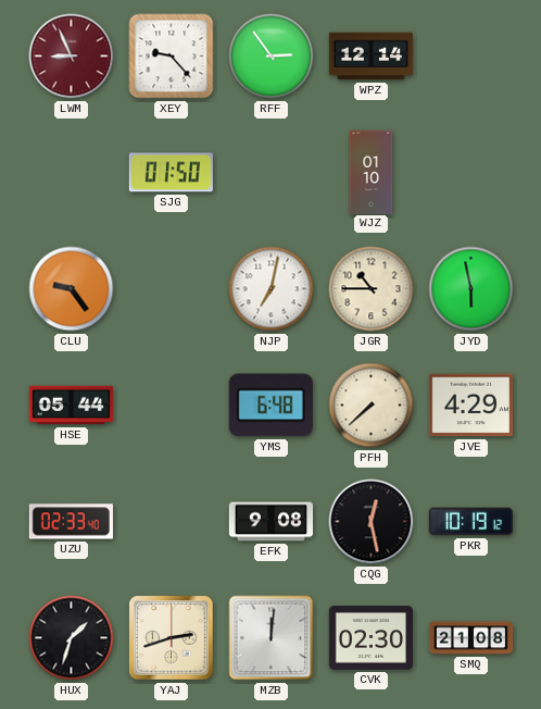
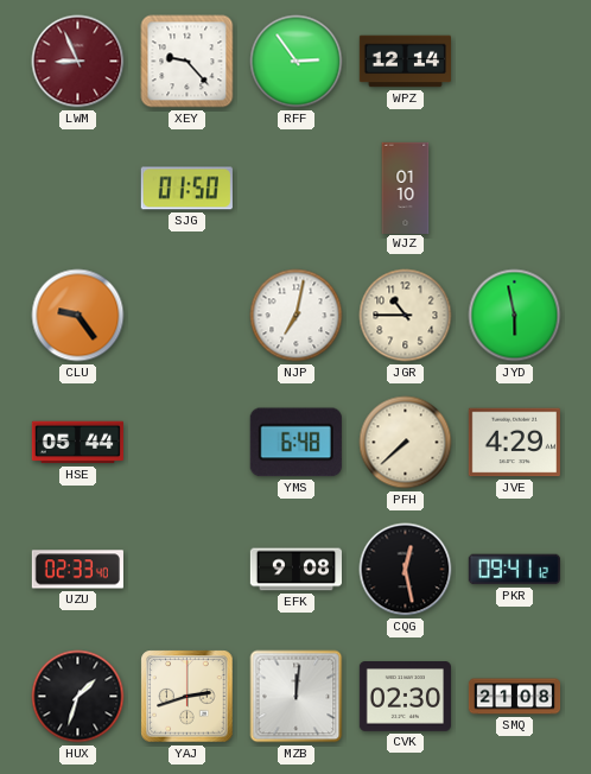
PKR: 10:19 -> 09:41 (514, 570)
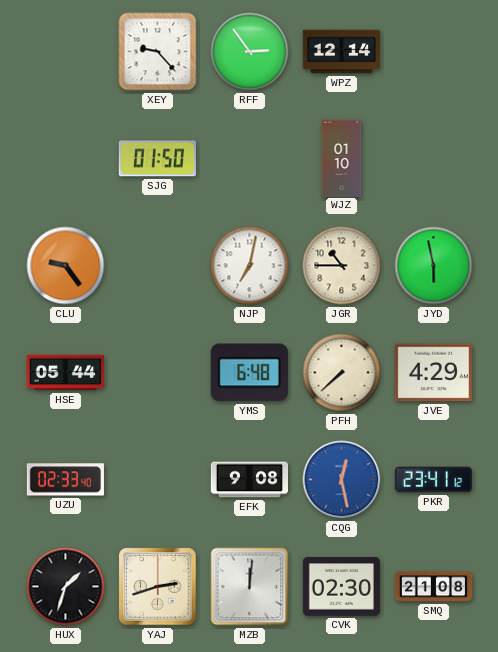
LWM: 8:56 -> none (78, 62)
CQG dial: black -> blue (342, 480)
PKR: 09:41 -> 23:41 (433, 480)
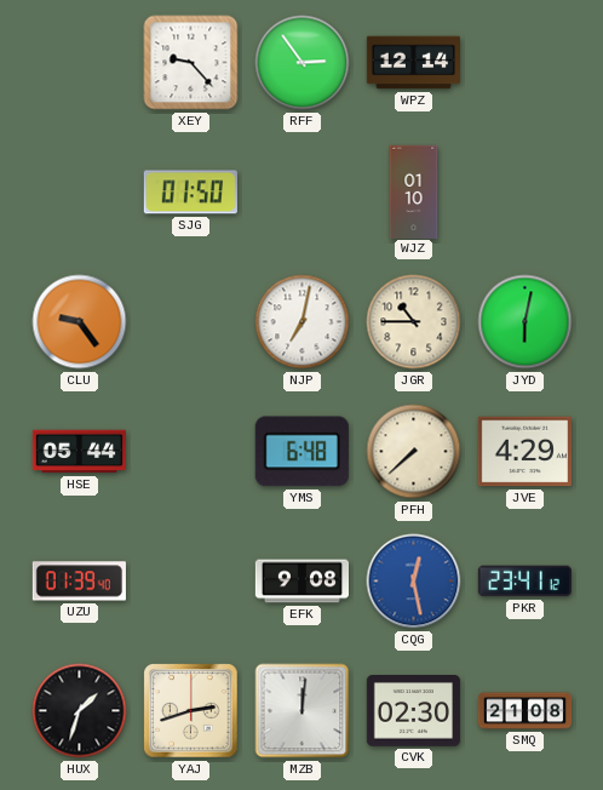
JYD: 5:58 -> 6:02 (526, 322)
UZU: 02:33 -> 01:39 (79, 582)
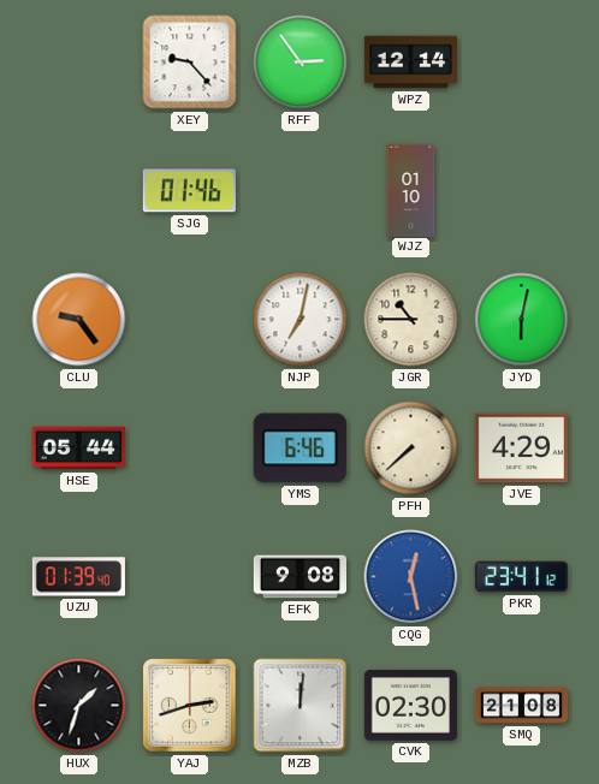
SJG: 01:50 -> 01:46 (189, 191)
YMS: 6:48 -> 6:46 (299, 449)
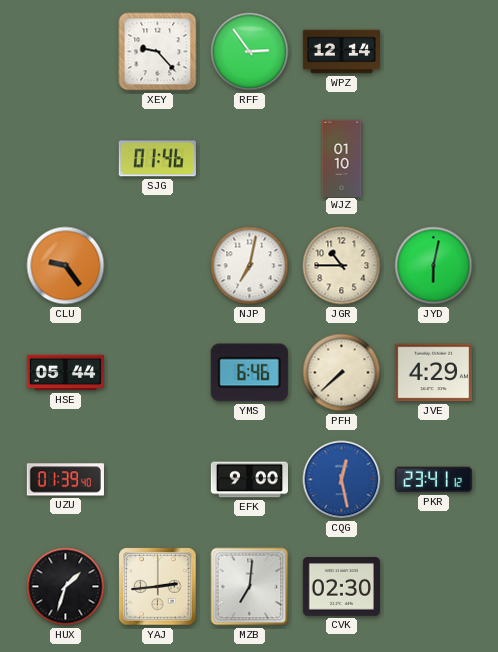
EFK: 9:08 -> 9:00 (249, 480)
YAJ: 2:42 -> 2:44 (158, 587)
MZB: 12:01 -> 7:01 (250, 587)
SMQ: 21:08 -> none (522, 706)
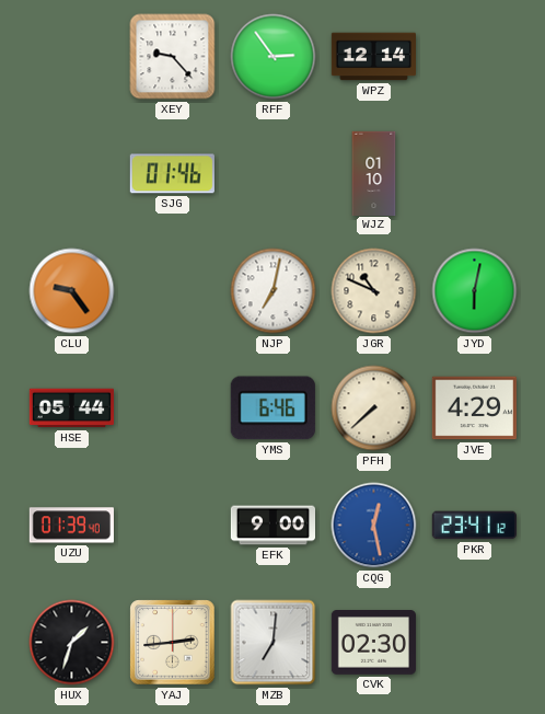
JGR: 10:45 -> 10:49 (374, 291)
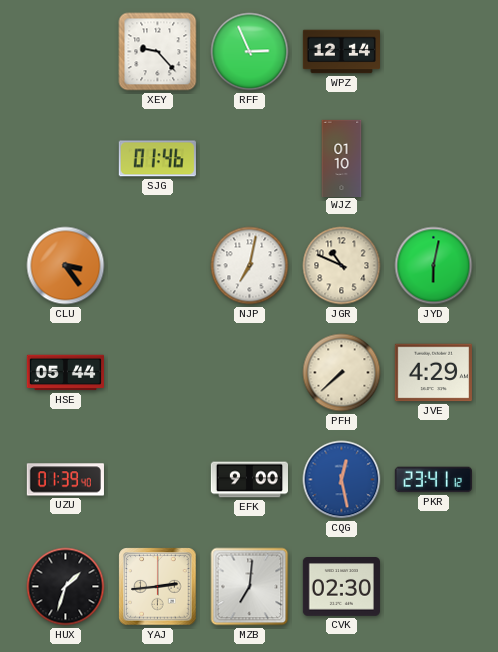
RFF: 2:54 -> 2:56 (250, 52)
CLU: 9:24 -> 3:24 (66, 266)
YMS: 6:46 -> none (272, 408)
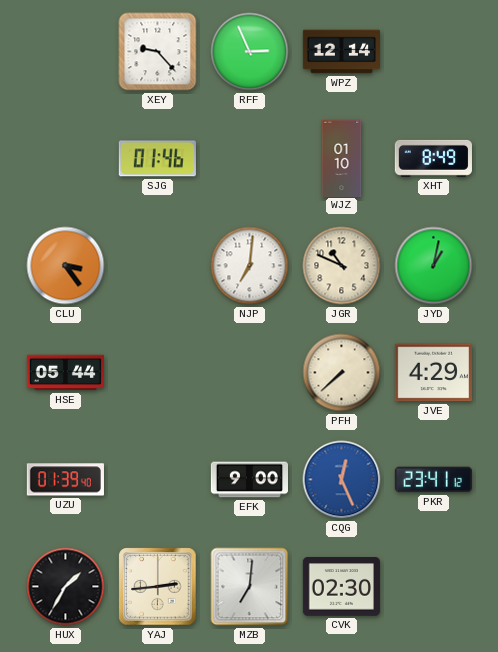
XHT: none -> 8:49 (433, 158)
NJP: 7:02 -> 7:01 (250, 266)
JYD: 6:02 -> 1:02 (434, 266)
CQG: 12:28 -> 12:26 (342, 480)
HUX: 1:33 -> 1:35 (66, 587)
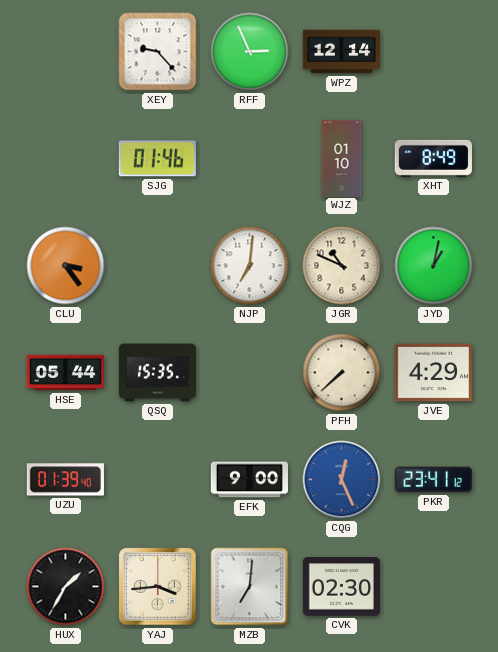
QSQ: none -> 15:35 (157, 373)
YAJ: 2:44 -> 3:44 (158, 587)
